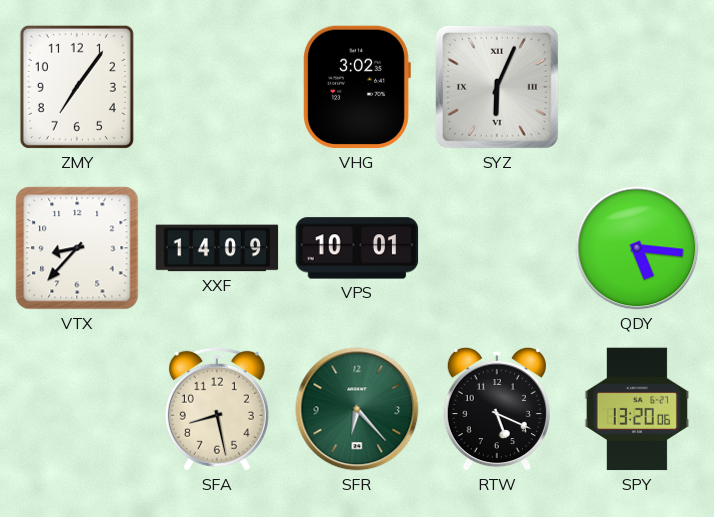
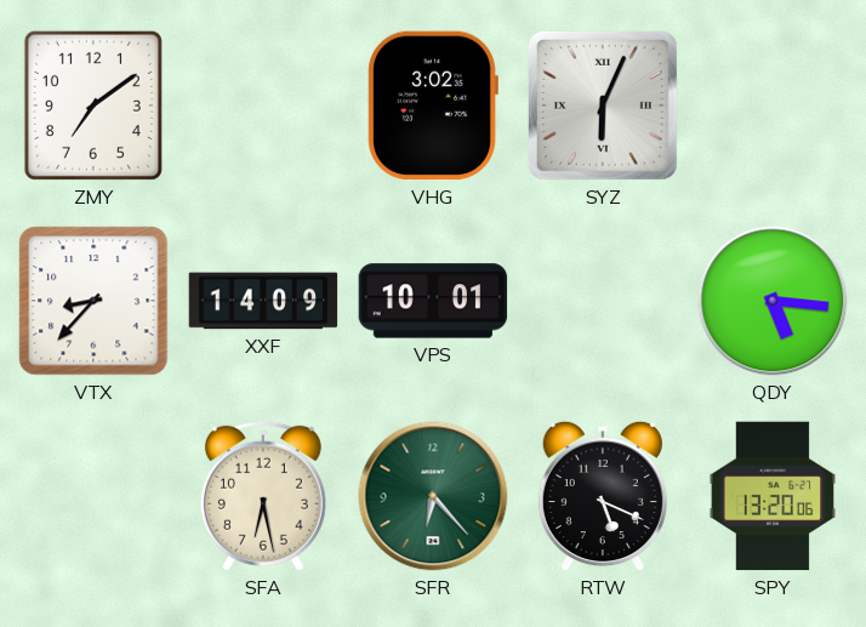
ZMY: 7:06 -> 7:09 (93, 106)
SFA: 8:28 -> 6:28 (263, 496)
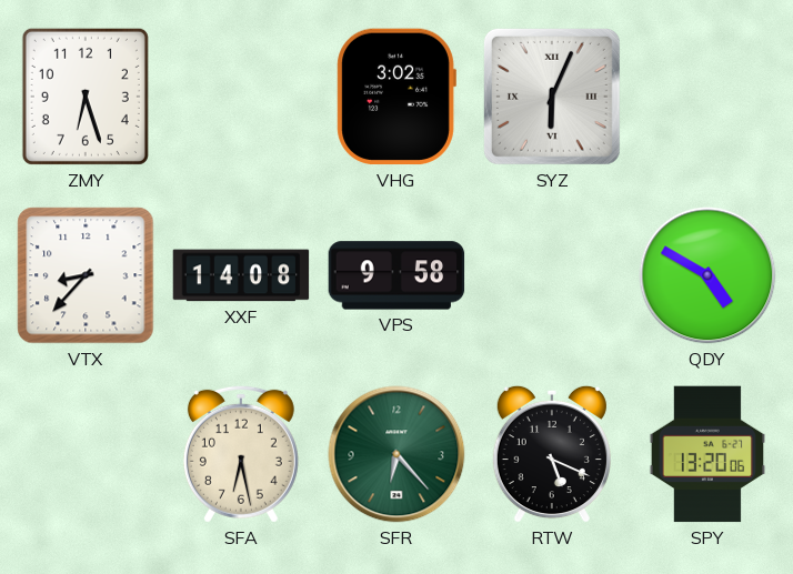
ZMY: 7:09 -> 6:27 (86, 97)
XXF: 14:09 -> 14:08 (241, 275)
VPS: 10:01 -> 9:58 (396, 275)
QDY: 5:16 -> 4:50 (707, 275)
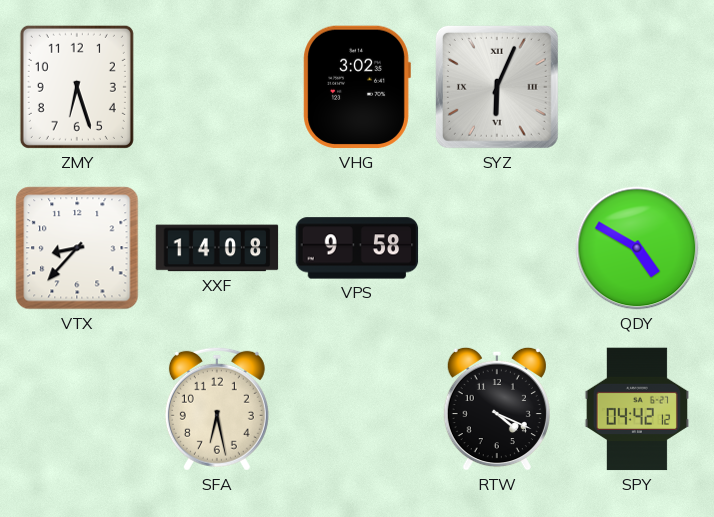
SFR: 6:23 -> none (396, 454)
RTW: 5:19 -> 4:19 (497, 409)
SPY: 13:20 -> 04:42 (636, 409)
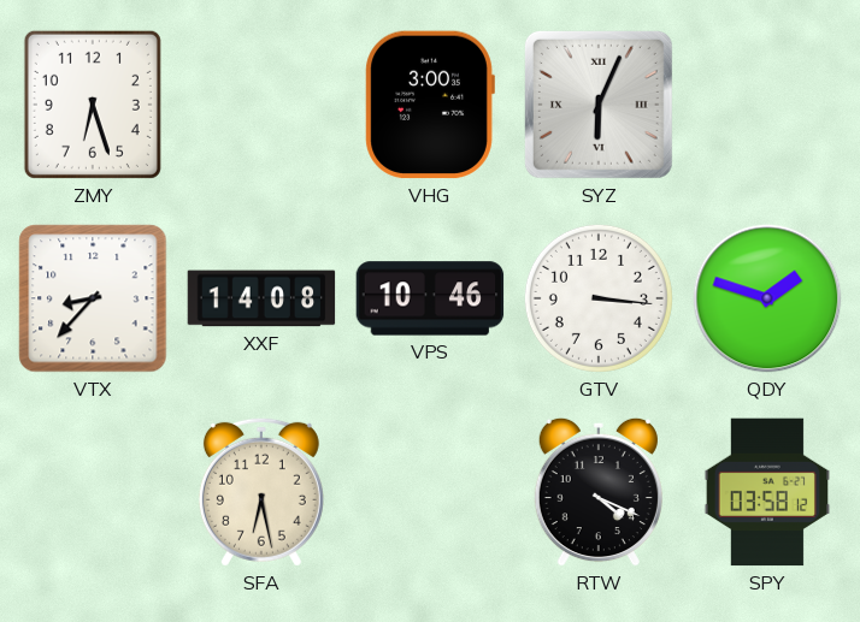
VHG: 3:02 -> 3:00 (430, 105)
VPS: 9:58 -> 10:46 (430, 298)
GTV: none -> 3:16 (599, 298)
QDY: 4:50 -> 1:48 (767, 298)
SPY: 04:42 -> 03:58 (766, 492)
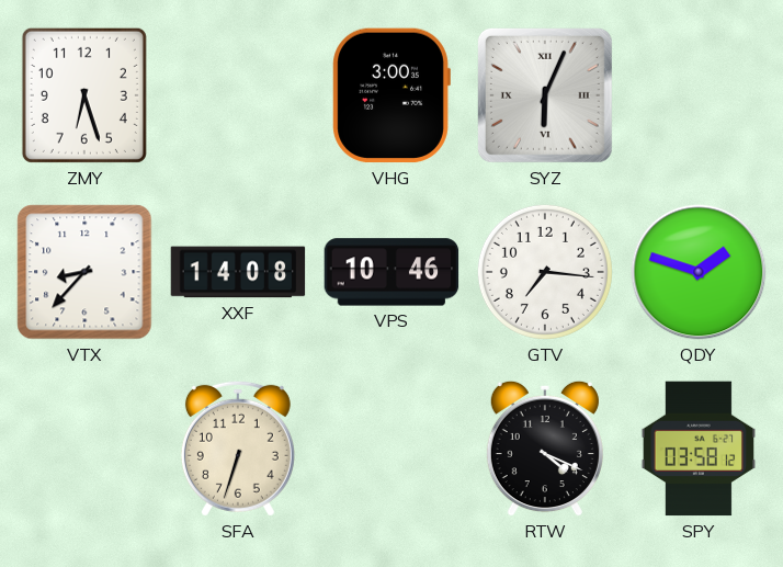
GTV: 3:16 -> 7:16 (545, 272)
SFA: 6:28 -> 6:33 (238, 449)
